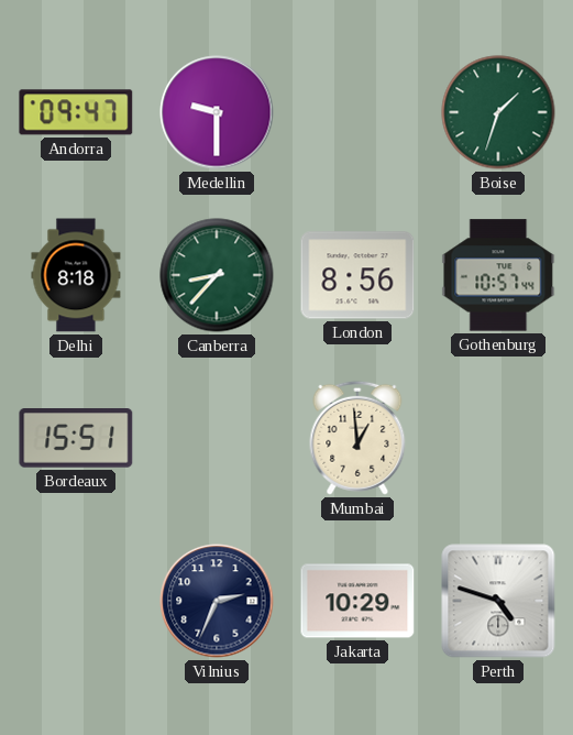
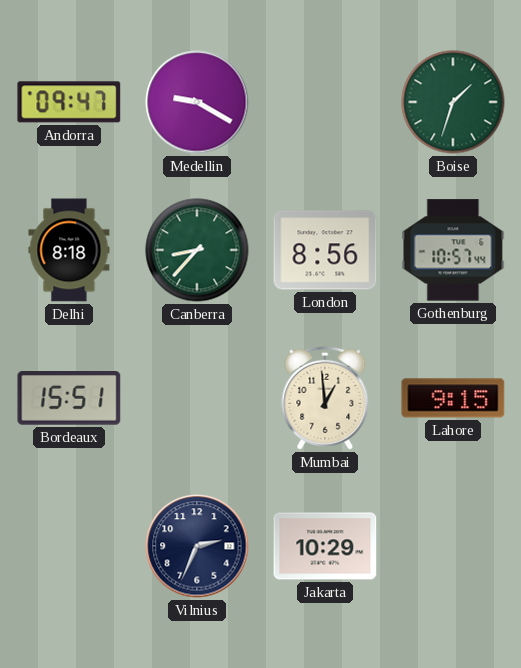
Medellin: 9:30 -> 9:20 (197, 102)
Lahore: none -> 9:15 (453, 398)
Perth: 4:48 -> none (498, 601)
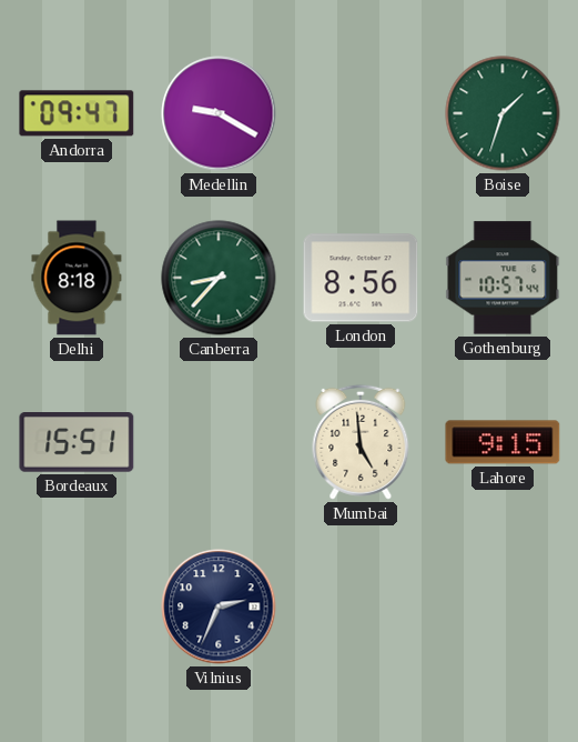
Mumbai: 12:59 -> 4:59 (361, 442)
Jakarta: 10:29 -> none (325, 546)
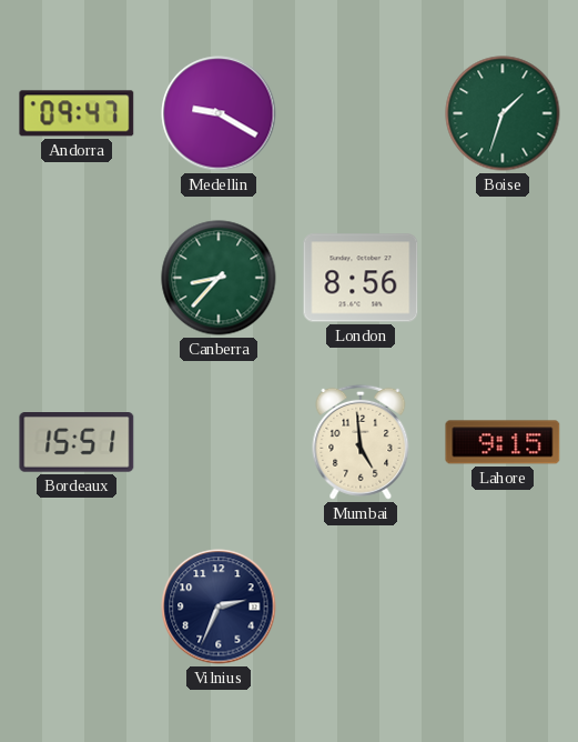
Delhi: 8:18 -> none (77, 278)
Gothenburg: 10:57 -> none (503, 278)
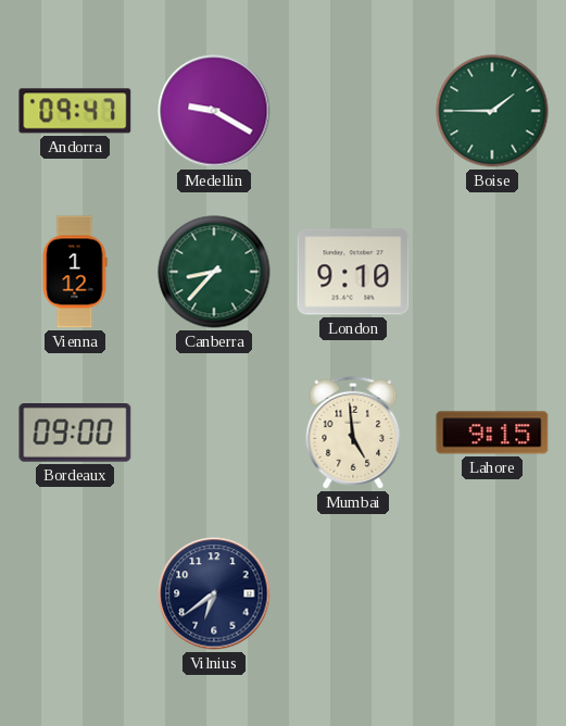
Boise: 1:33 -> 1:45 (492, 111)
Vienna: none -> 1:12 (75, 272)
London: 8:56 -> 9:10 (353, 272)
Bordeaux: 15:51 -> 09:00 (75, 433)
Vilnius: 2:34 -> 6:39 (214, 593)
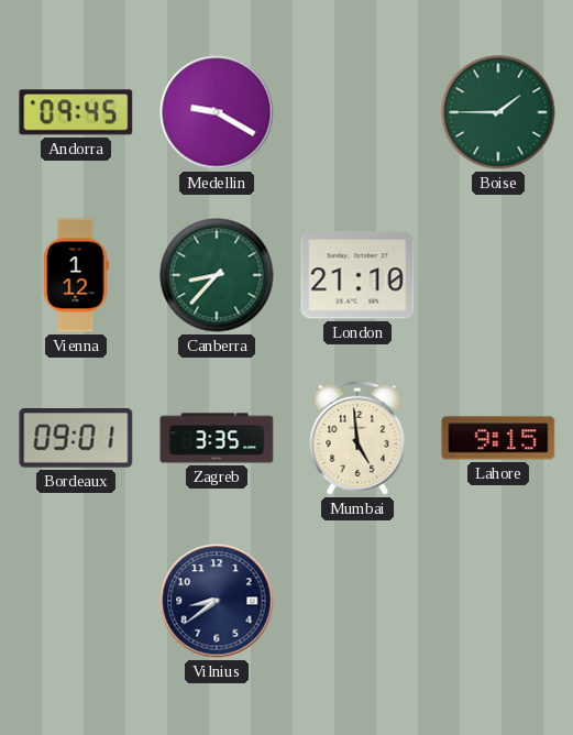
Andorra: 09:47 -> 09:45 (76, 112)
London: 9:10 -> 21:10 (357, 275)
Bordeaux: 09:00 -> 09:01 (76, 438)
Zagreb: none -> 3:35 (217, 438)
Vilnius: 6:39 -> 8:39 (217, 601)
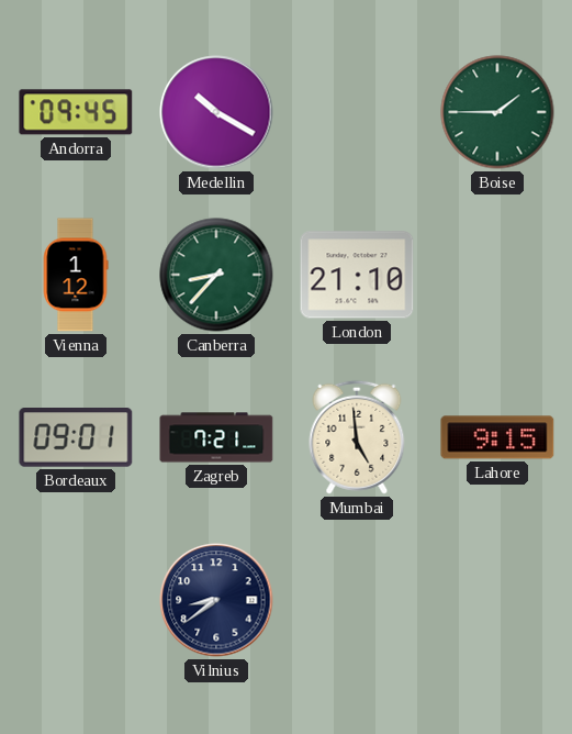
Medellin: 9:20 -> 10:20 (216, 112)
Zagreb: 3:35 -> 7:21 (216, 437)
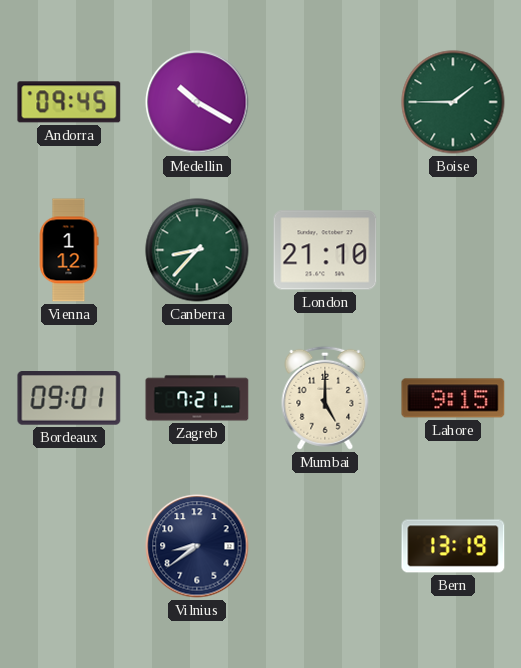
Mumbai: 4:59 -> 5:00 (325, 398)
Bern: none -> 13:19 (453, 546)
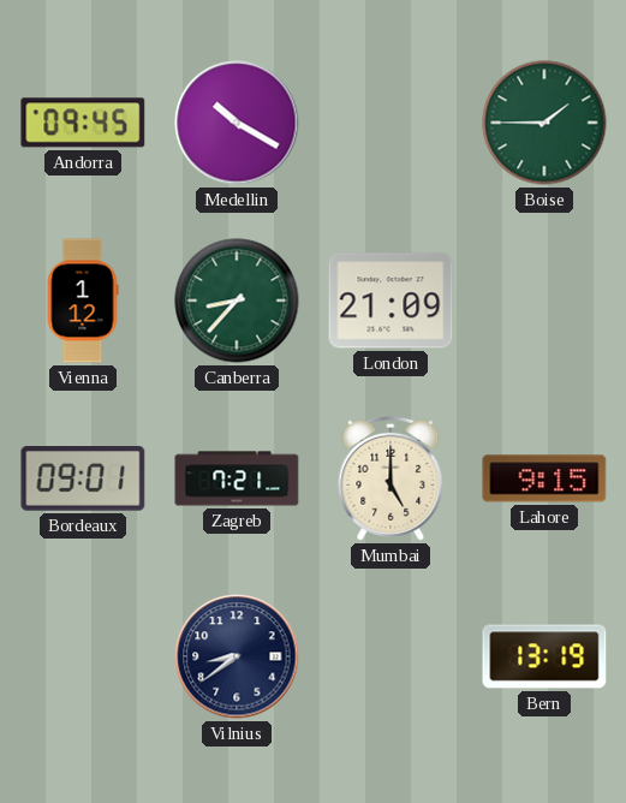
London: 21:10 -> 21:09 (390, 301)
